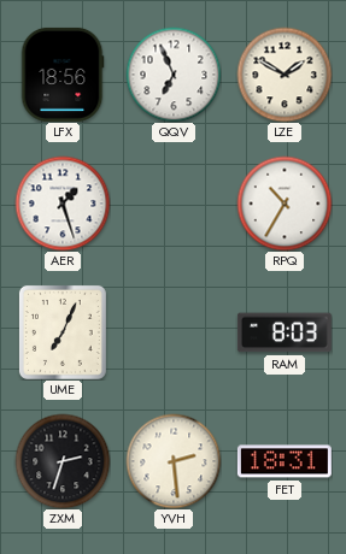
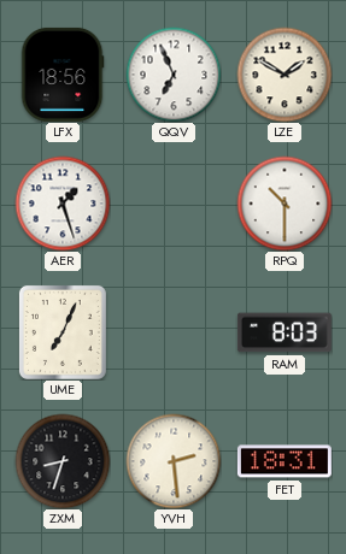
RPQ: 10:35 -> 10:30 (285, 204)
ZXM: 2:33 -> 8:33 (63, 461)
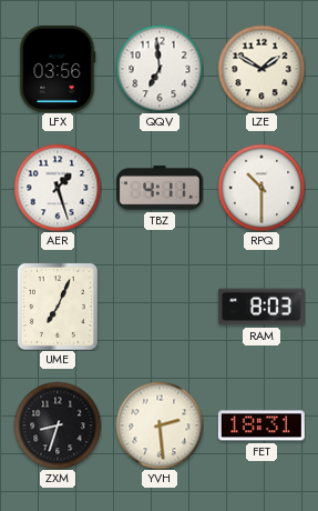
LFX: 18:56 -> 03:56 (58, 69)
QQV: 6:56 -> 6:59 (160, 69)
TBZ: none -> 4:11 (160, 188)
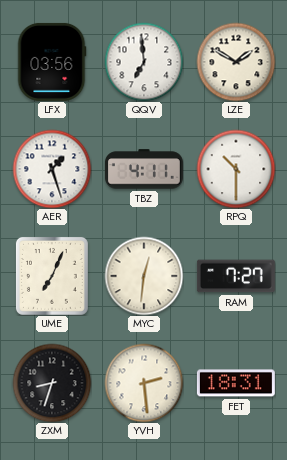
MYC: none -> 12:31 (144, 276)
RAM: 8:03 -> 7:27 (236, 276)
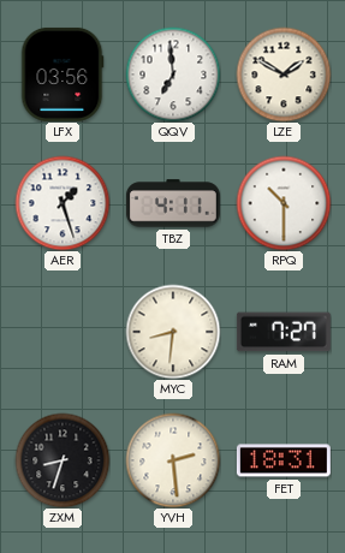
UME: 7:04 -> none (52, 276)
MYC: 12:31 -> 8:31 (173, 332)
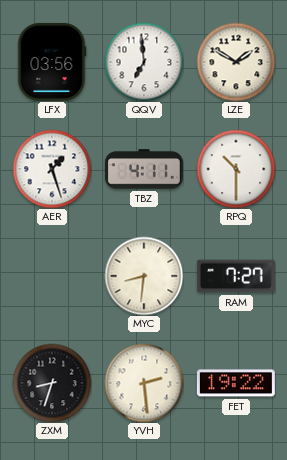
FET: 18:31 -> 19:22 (236, 383)
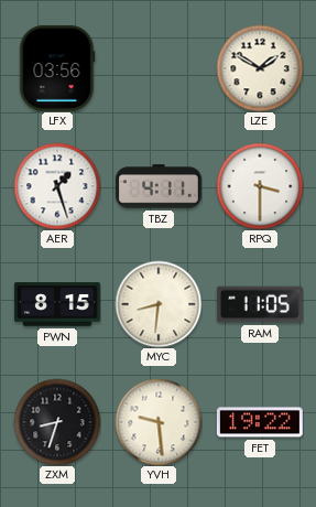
QQV: 6:59 -> none (144, 62)
RPQ: 10:30 -> 3:30 (260, 186)
PWN: none -> 8:15 (57, 304)
RAM: 7:27 -> 11:05 (260, 304)
YVH: 2:29 -> 9:29 (159, 422)
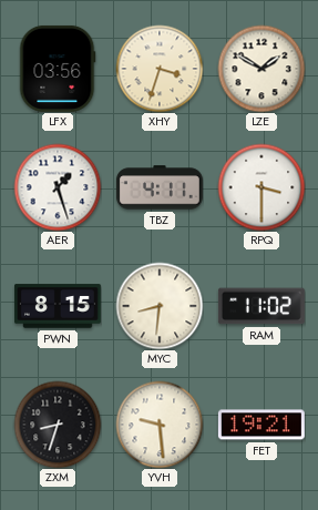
XHY: none -> 3:33 (160, 69)
RAM: 11:05 -> 11:02 (261, 306)
FET: 19:22 -> 19:21 (261, 425)
